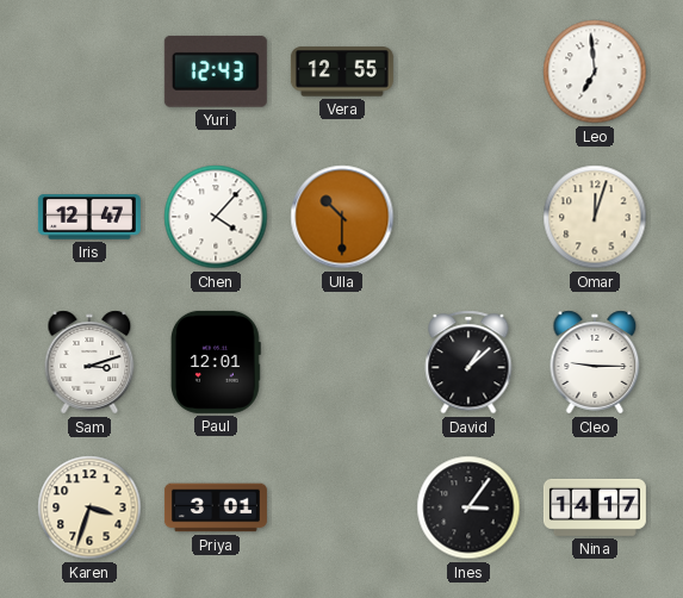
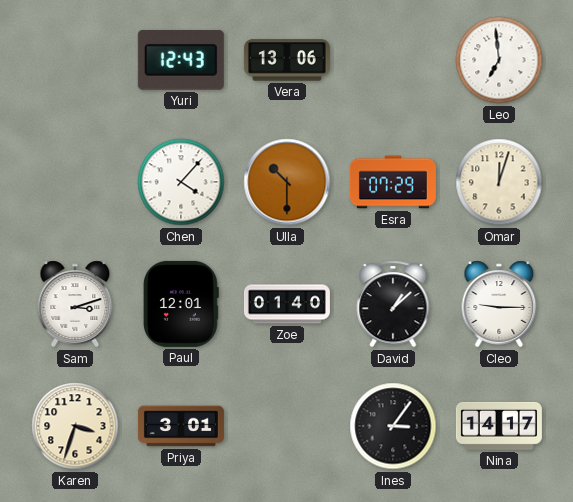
Vera: 12:55 -> 13:06 (287, 60)
Iris: 12:47 -> none (89, 217)
Esra: none -> 07:29 (393, 182)
Zoe: none -> 01:40 (287, 304)
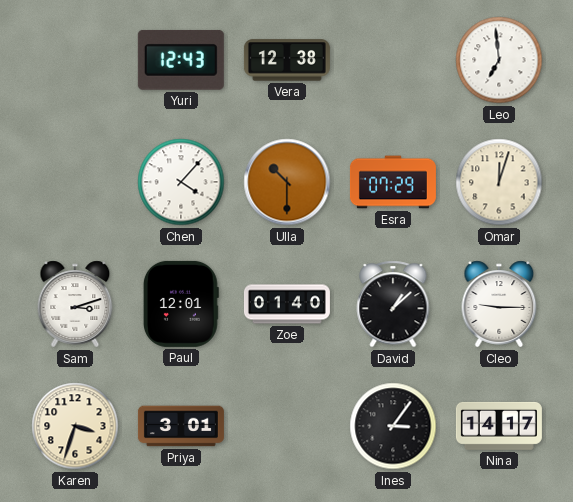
Vera: 13:06 -> 12:38 (287, 60)
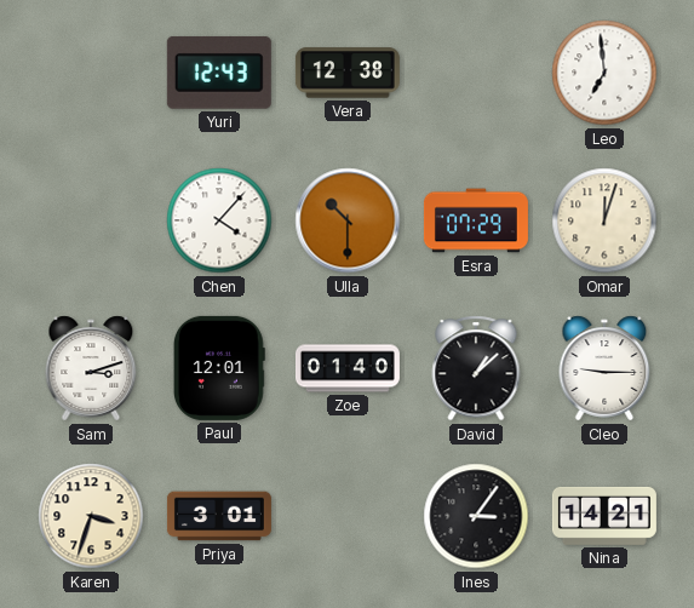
Nina: 14:17 -> 14:21 (604, 516)
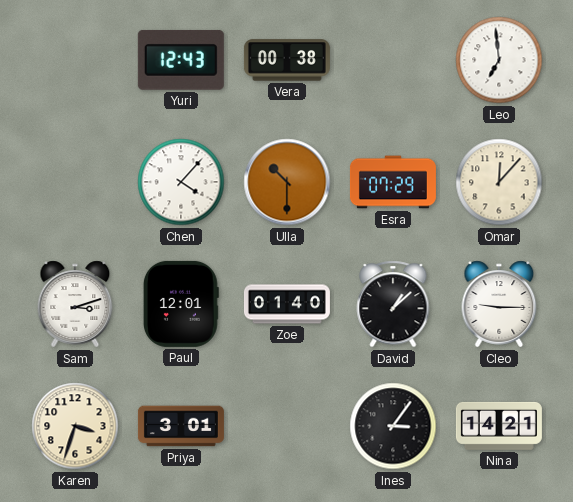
Vera: 12:38 -> 00:38 (287, 60)
Omar: 12:03 -> 12:07 (499, 182)
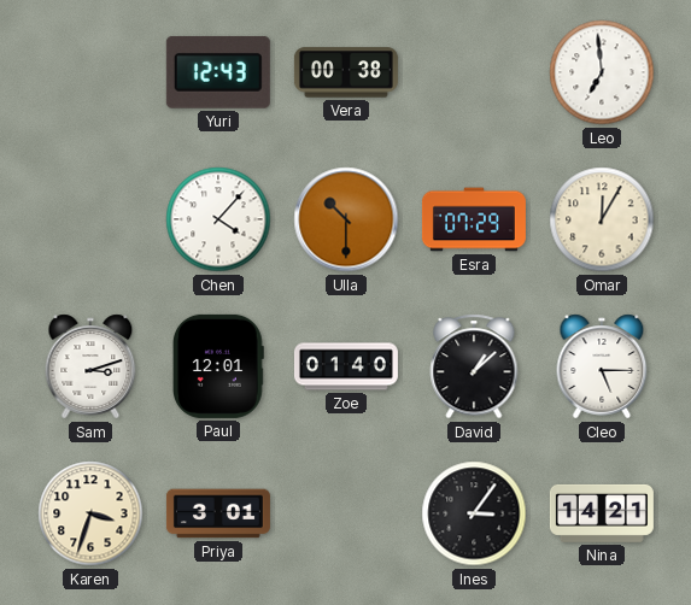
Omar: 12:07 -> 12:05 (602, 219)
Cleo: 9:15 -> 5:15 (602, 366)
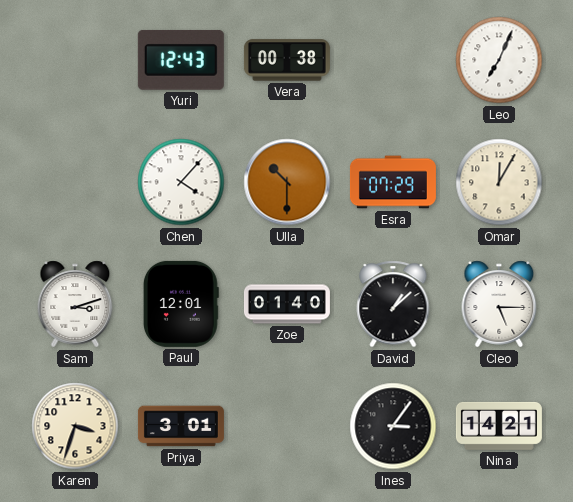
Leo: 6:59 -> 7:04 (499, 60)
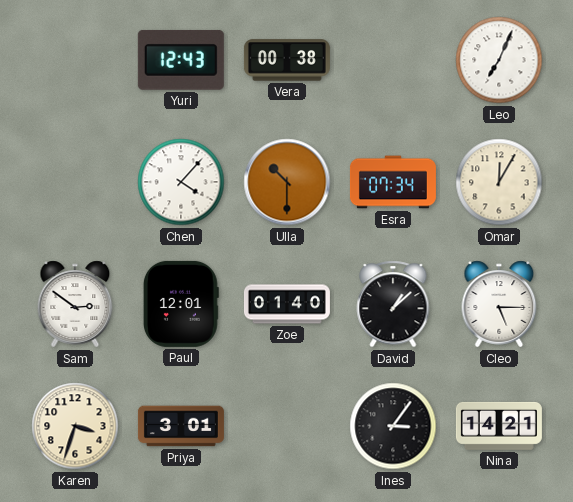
Esra: 07:29 -> 07:34 (393, 182)
Sam: 3:12 -> 2:51 (75, 304)
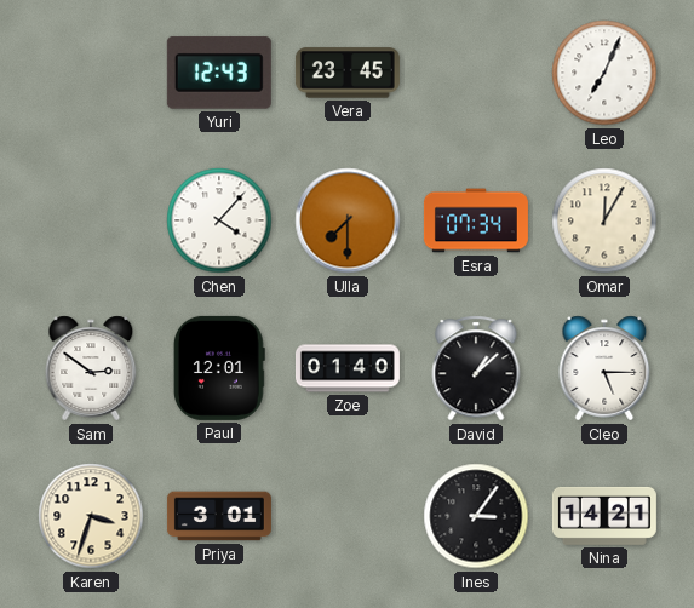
Vera: 00:38 -> 23:45 (348, 73)
Ulla: 10:30 -> 7:30 (348, 220)
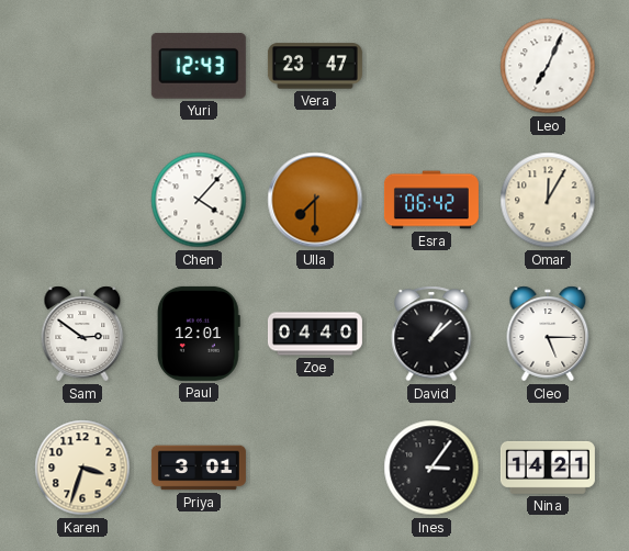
Vera: 23:45 -> 23:47 (315, 66)
Esra: 07:34 -> 06:42 (431, 200)
Zoe: 01:40 -> 04:40 (315, 334)
